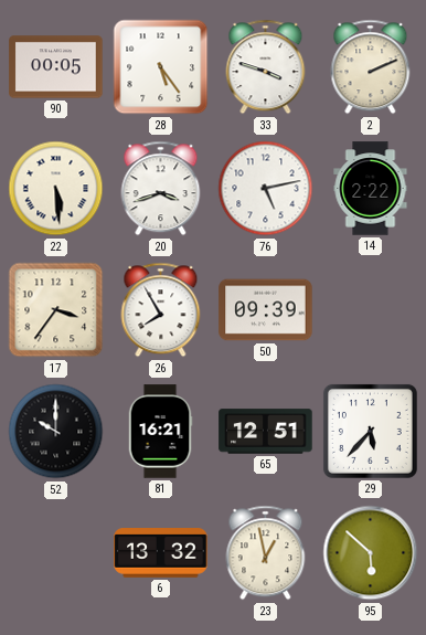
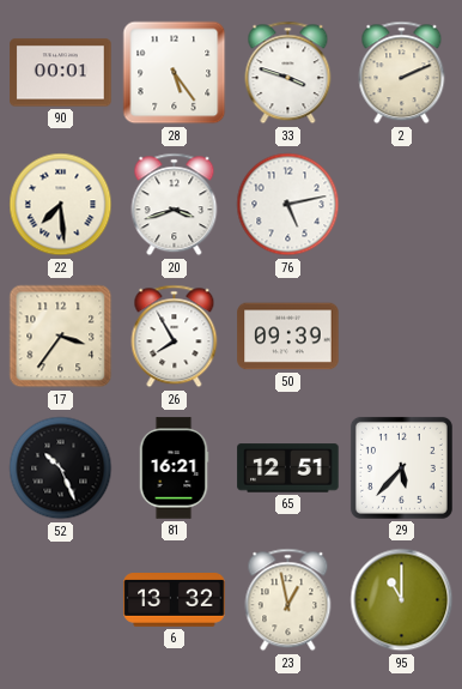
90: 00:05 -> 00:01 (61, 73)
22: 5:29 -> 7:29 (61, 205)
14: 2:22 -> none (371, 189)
52: 10:00 -> 10:26 (61, 469)
95: 5:52 -> 11:00 (402, 600)
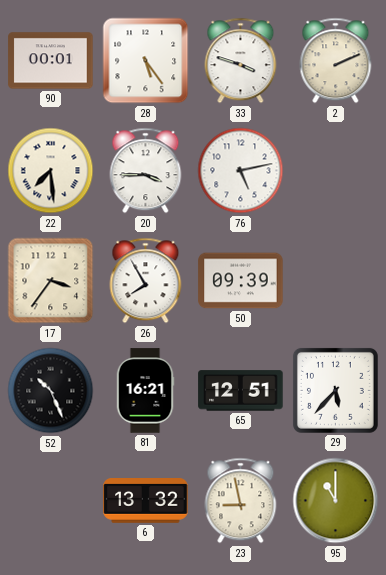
20: 3:42 -> 3:45 (146, 171)
23: 12:58 -> 8:58 (241, 501)
